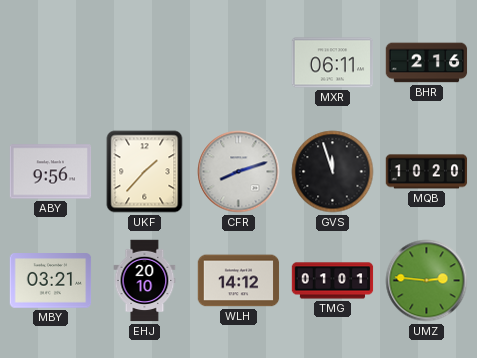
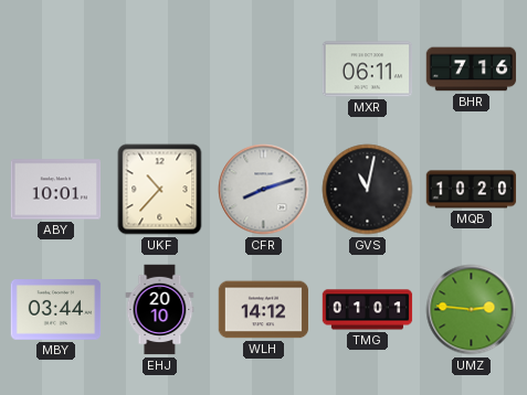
BHR: 2:16 -> 7:16 (472, 70)
ABY: 9:56 -> 10:01 (56, 190)
UKF: 1:37 -> 10:37 (160, 190)
GVS: 11:57 -> 11:02 (368, 190)
MBY: 03:21 -> 03:44 (56, 310)
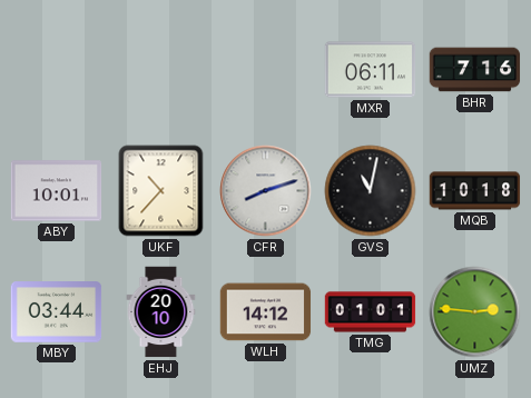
MQB: 10:20 -> 10:18 (475, 191)
